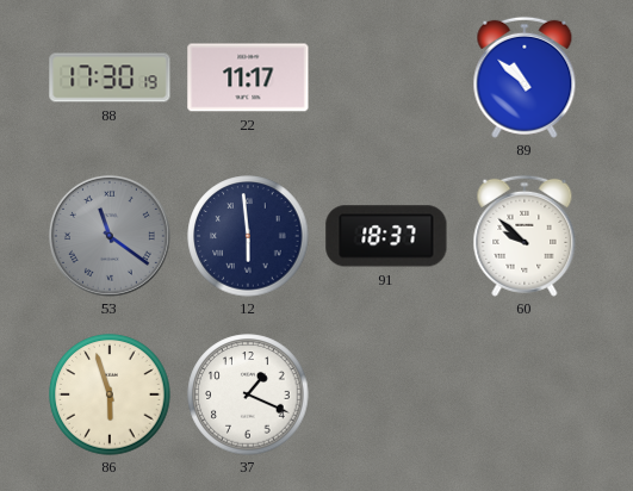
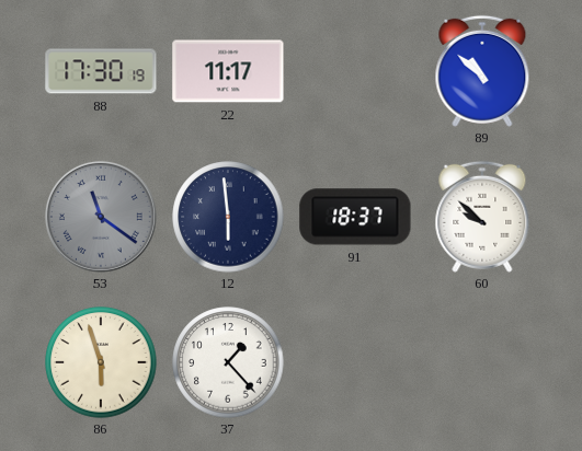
37: 1:19 -> 1:23 (228, 362)
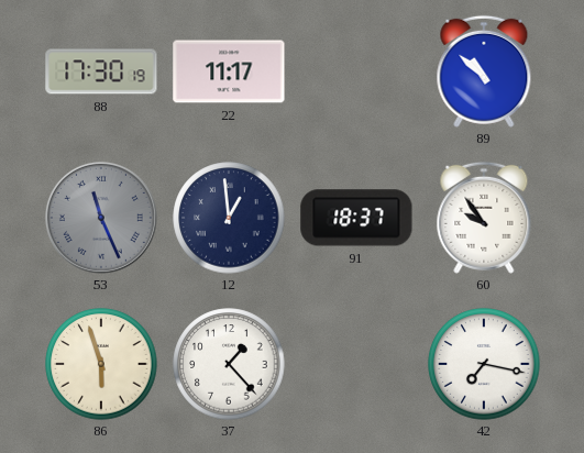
53: 11:21 -> 11:26 (101, 218)
12: 5:59 -> 12:59 (229, 218)
60: 9:52 -> 9:54 (484, 218)
42: none -> 7:17 (484, 364)
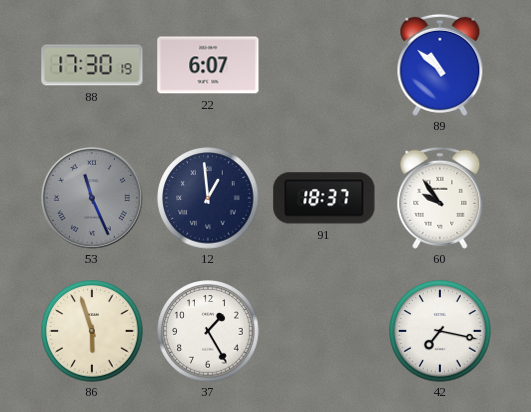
22: 11:17 -> 6:07 (208, 65)
37: 1:23 -> 1:25 (208, 331)
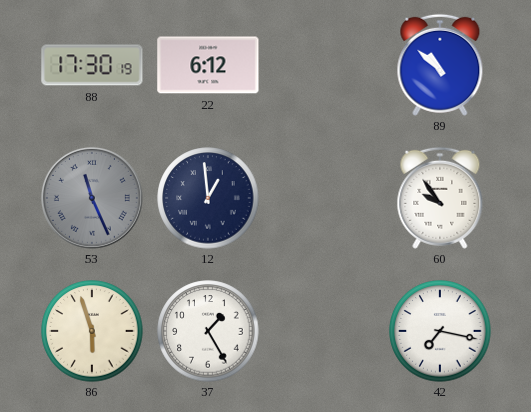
22: 6:07 -> 6:12 (208, 65)
91: 18:37 -> none (324, 198)
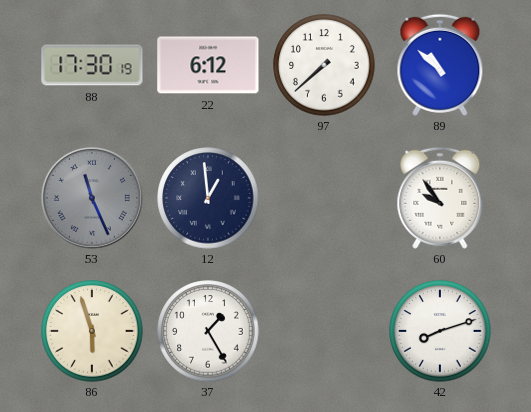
97: none -> 7:38 (324, 65)
42: 7:17 -> 8:12 (440, 331)
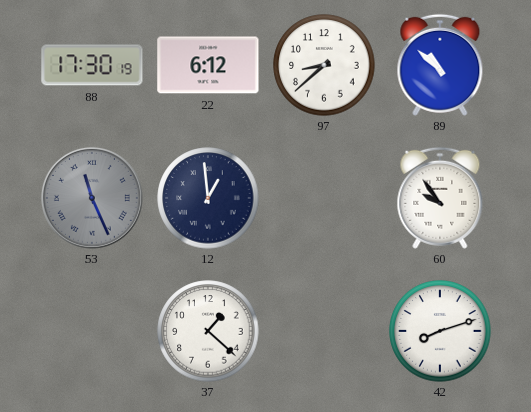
97: 7:38 -> 8:38 (324, 65)
86: 5:57 -> none (92, 331)
37: 1:25 -> 1:22 (208, 331)
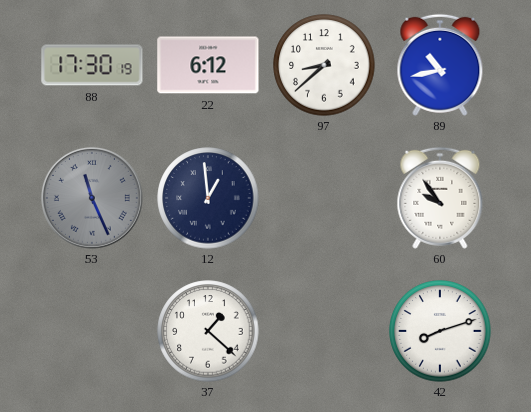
89: 10:52 -> 10:43 (440, 65)
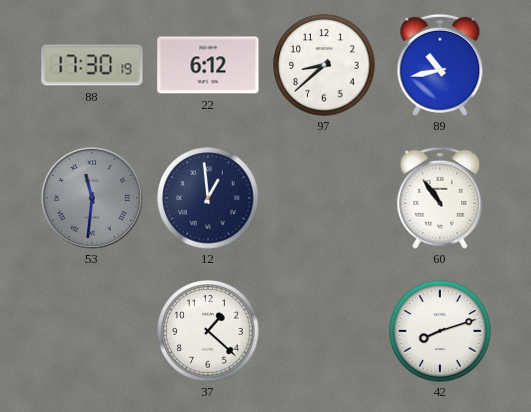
53: 11:26 -> 11:31 (92, 198)
60: 9:54 -> 10:54 (440, 198)
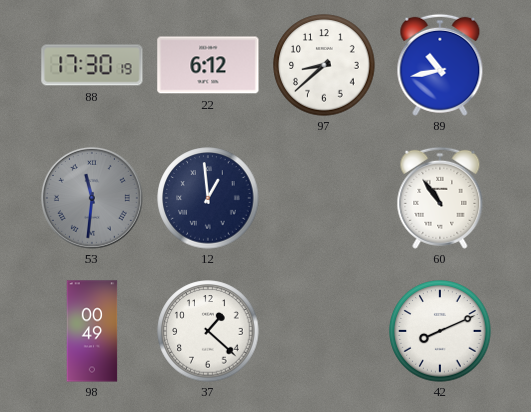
98: none -> 00:49 (92, 331)
42: 8:12 -> 8:11 (440, 331)
